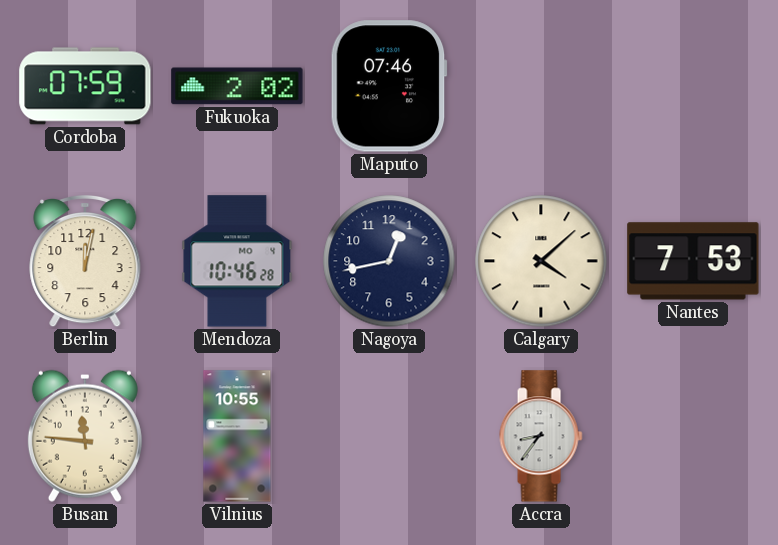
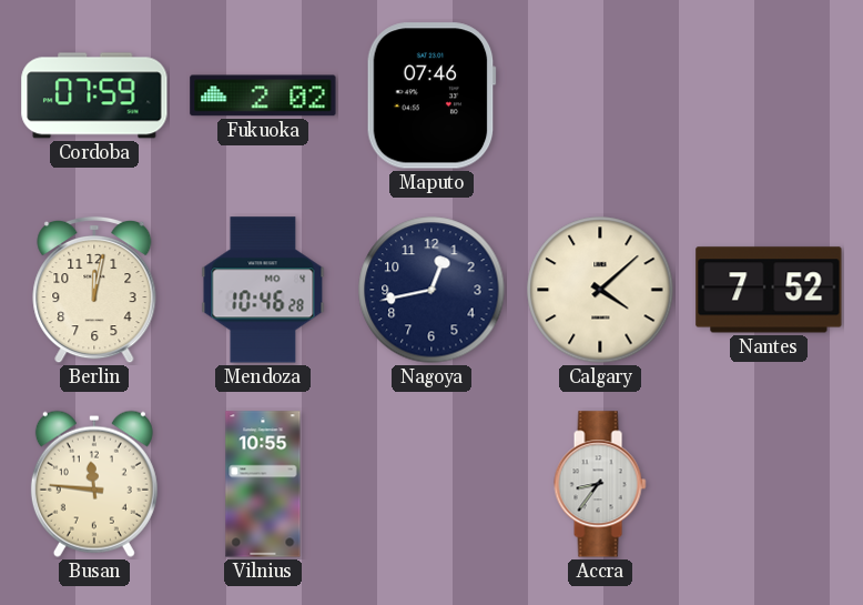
Nantes: 7:53 -> 7:52 (769, 290)
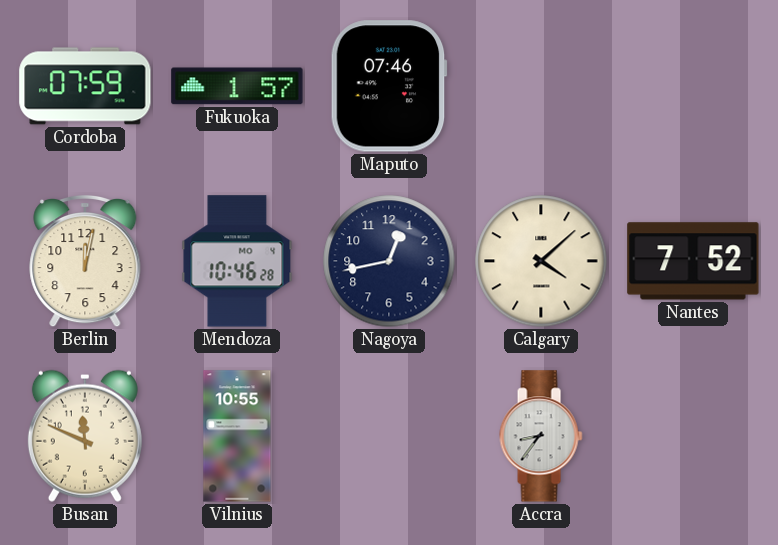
Fukuoka: 2:02 -> 1:57 (237, 86)
Busan: 11:46 -> 11:49 (85, 436)
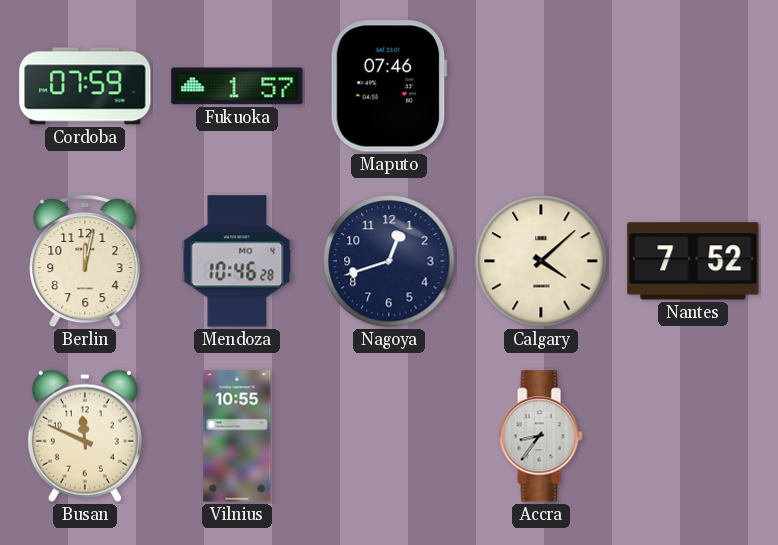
Nagoya: 12:43 -> 12:42 (389, 261)
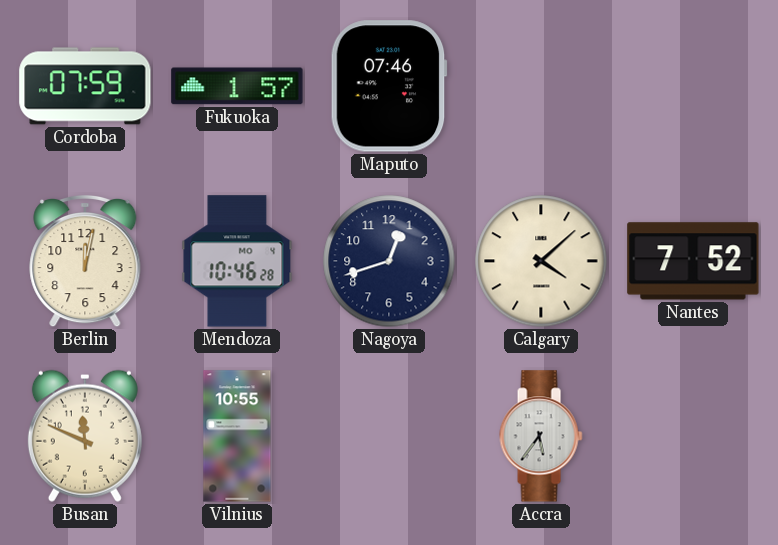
Accra: 8:36 -> 5:36 (541, 436)
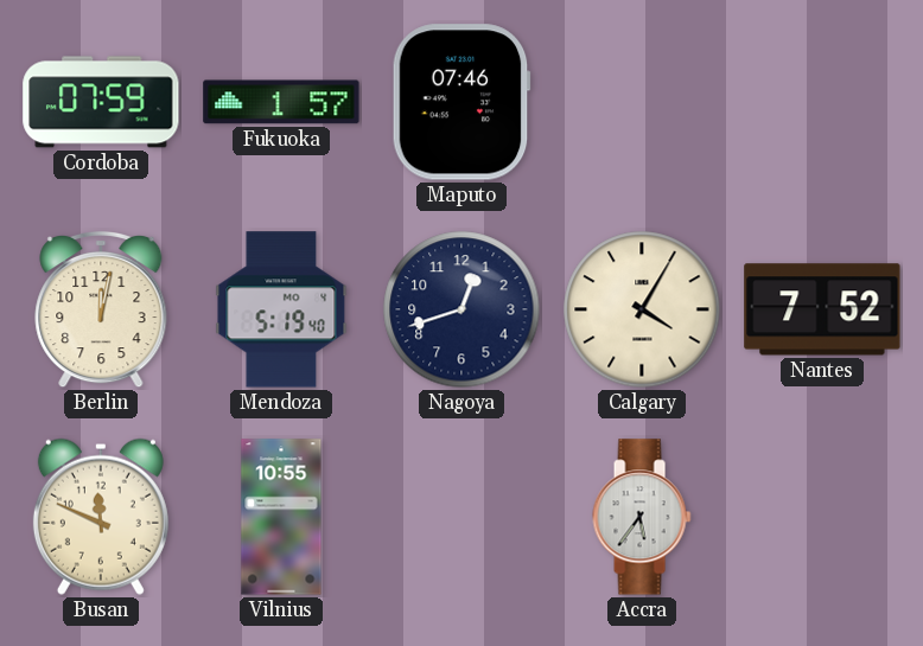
Mendoza: 10:46 -> 5:19 (281, 309)
Calgary: 4:08 -> 4:05 (642, 309)
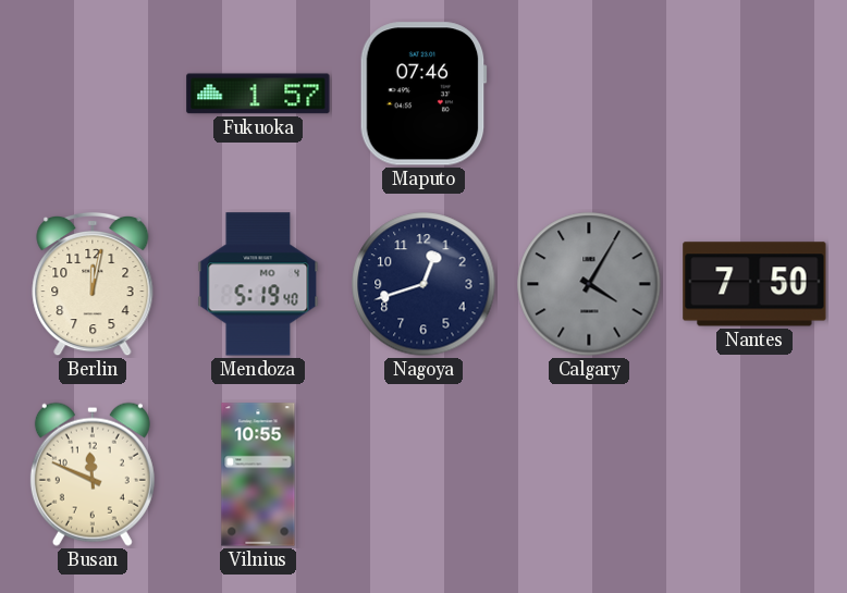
Cordoba: 07:59 -> none (101, 102)
Calgary dial: cream -> grey (589, 284)
Nantes: 7:52 -> 7:50 (754, 284)
Accra: 5:36 -> none (642, 517)
